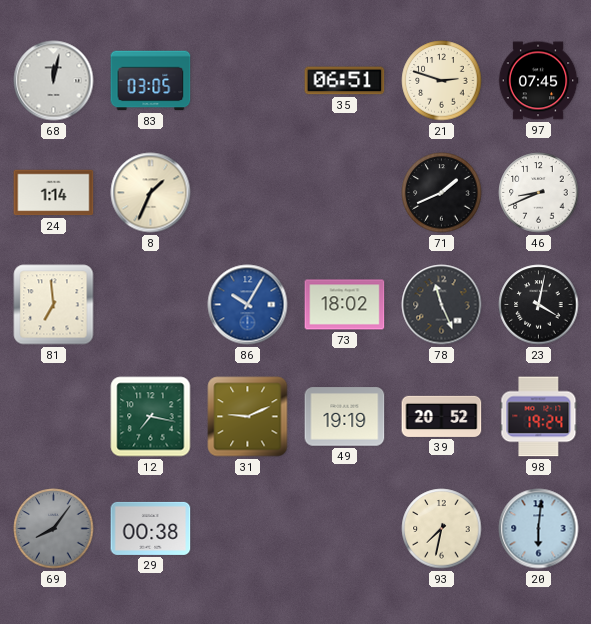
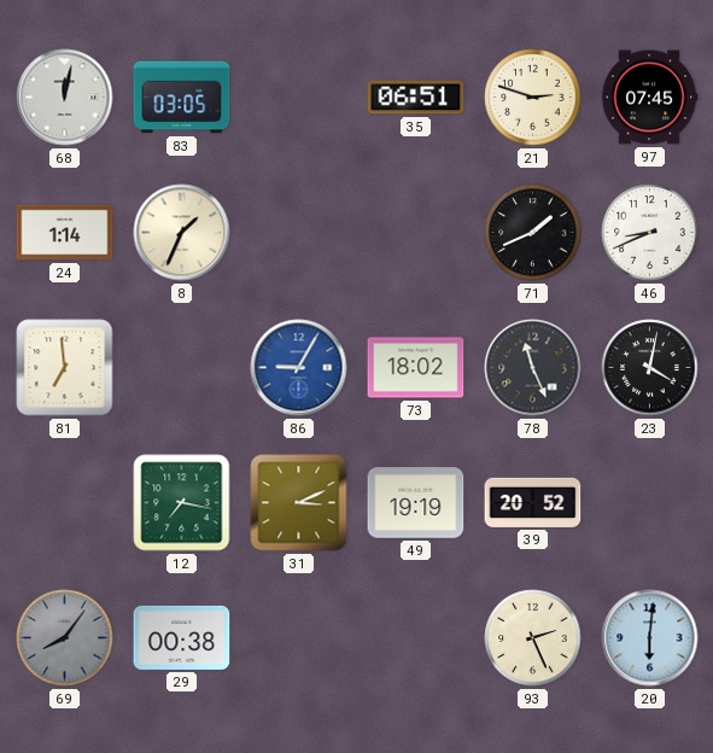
86: 10:05 -> 9:05 (299, 368)
31: 9:11 -> 3:11 (299, 503)
98: 19:24 -> none (539, 417)
93: 7:32 -> 2:26 (533, 638)
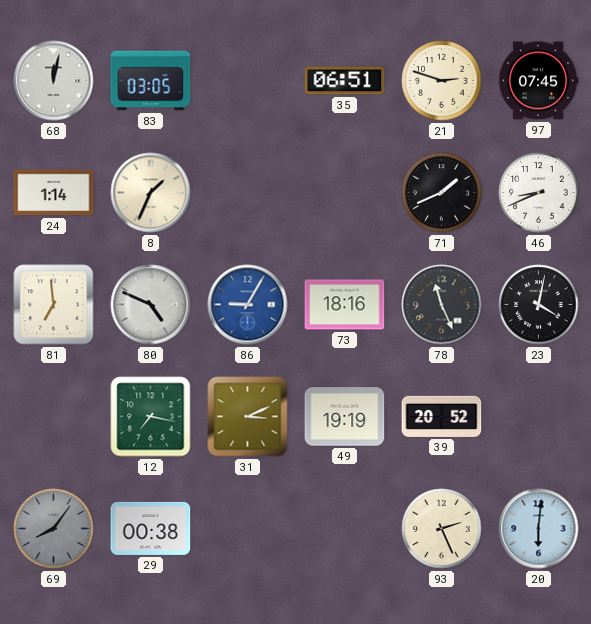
80: none -> 4:49 (151, 305)
73: 18:02 -> 18:16 (345, 305)
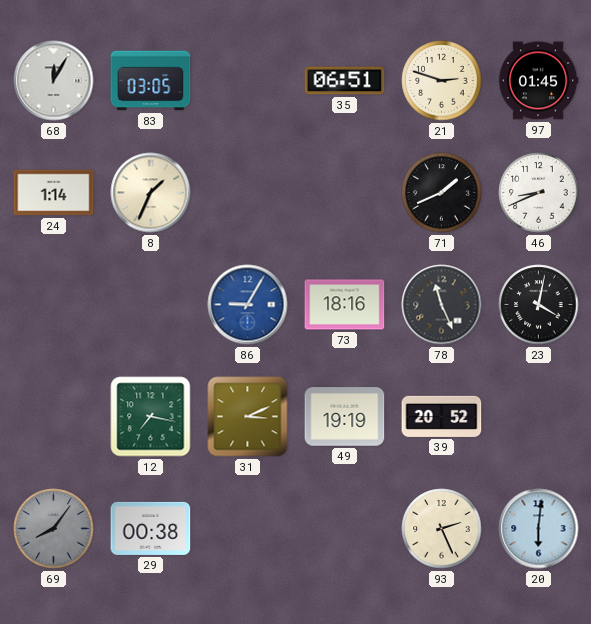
68: 12:02 -> 12:05 (54, 81)
97: 07:45 -> 01:45 (538, 81)
81: 6:59 -> none (54, 305)
80: 4:49 -> none (151, 305)
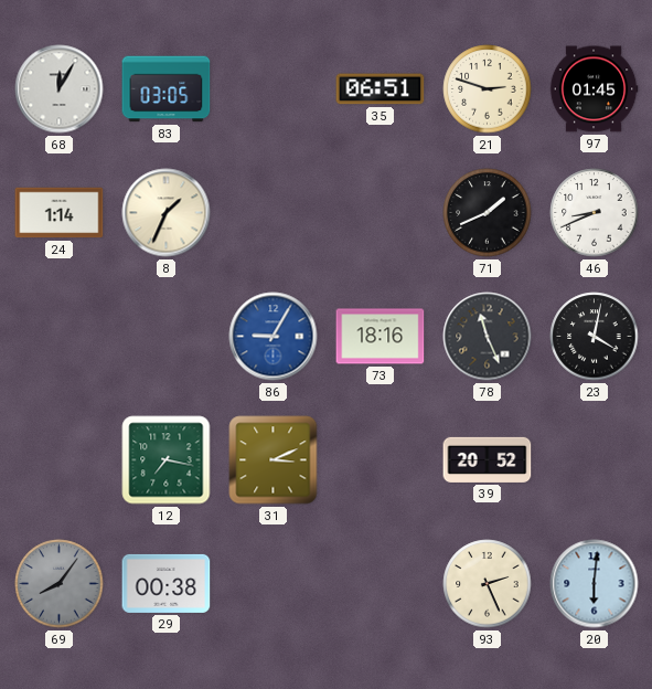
49: 19:19 -> none (345, 417)
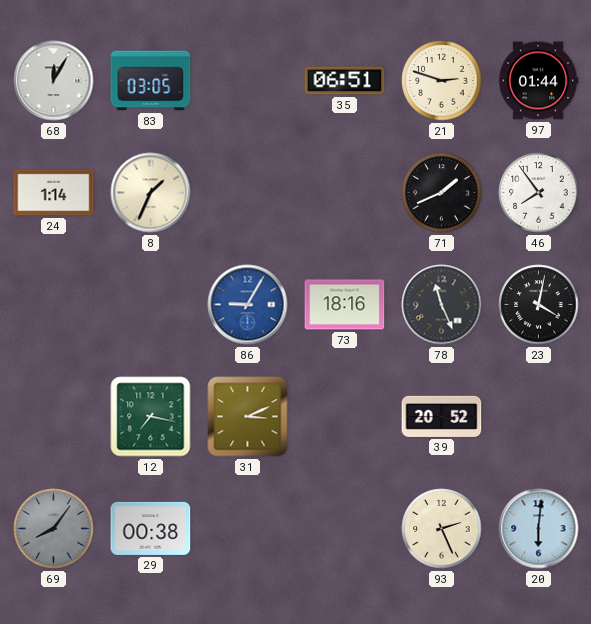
97: 01:45 -> 01:44 (538, 81)
46: 8:41 -> 7:54 (539, 193)
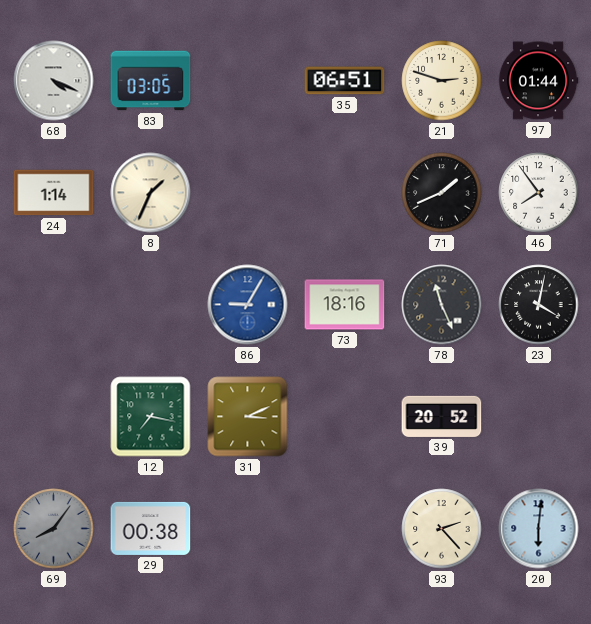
68: 12:05 -> 4:19 (54, 81)
93: 2:26 -> 2:23 (442, 529)
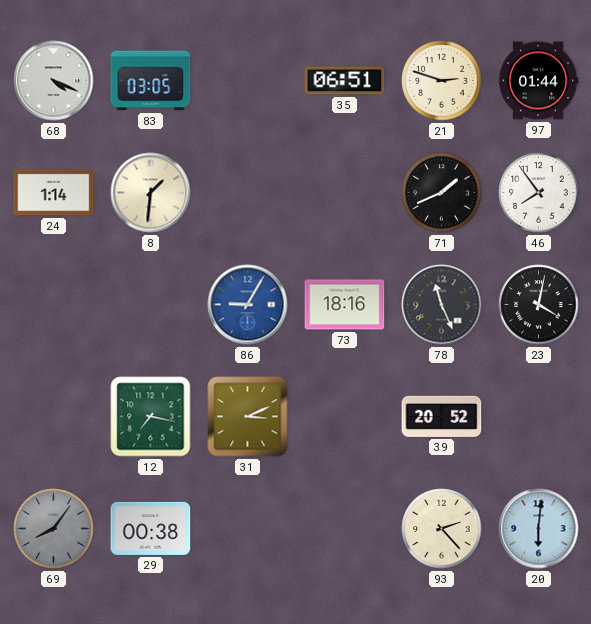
8: 1:34 -> 1:31 (151, 193)
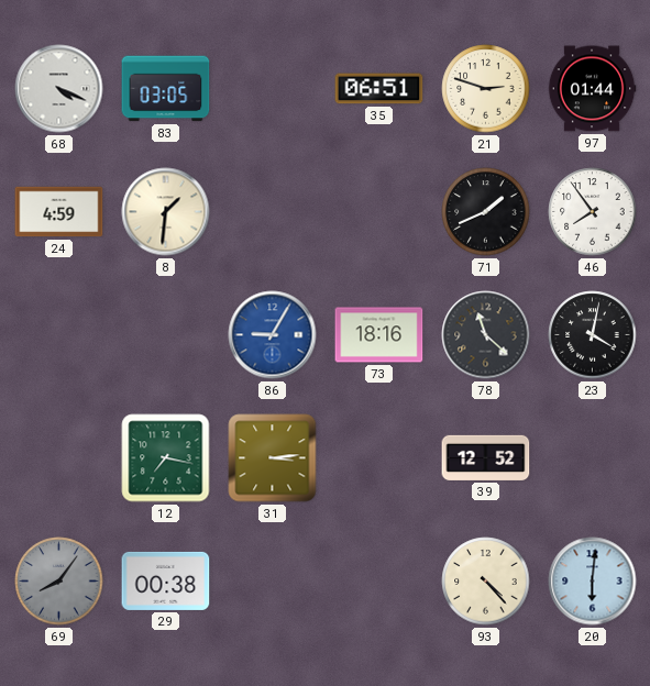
24: 1:14 -> 4:59 (59, 212)
78: 11:26 -> 11:22 (486, 335)
31: 3:11 -> 3:14 (273, 458)
39: 20:52 -> 12:52 (486, 457)
93: 2:23 -> 4:23 (486, 582)
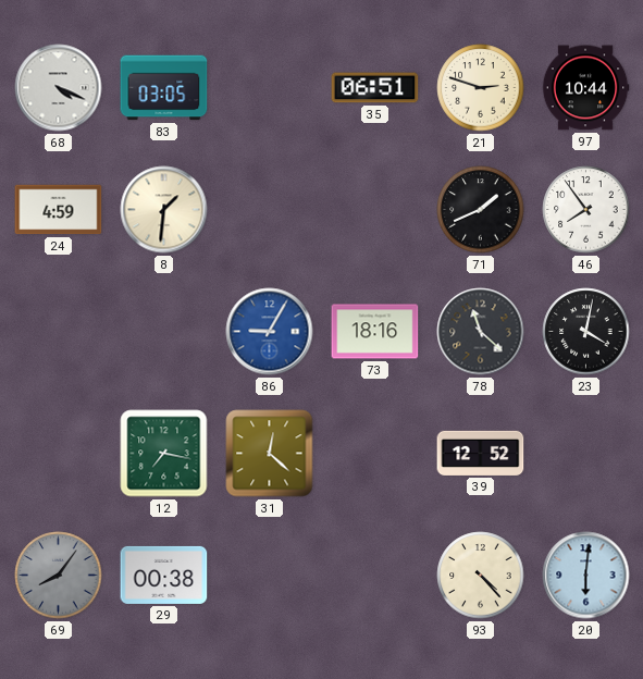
97: 01:44 -> 10:44 (585, 88)
31: 3:14 -> 12:22 (270, 454)
